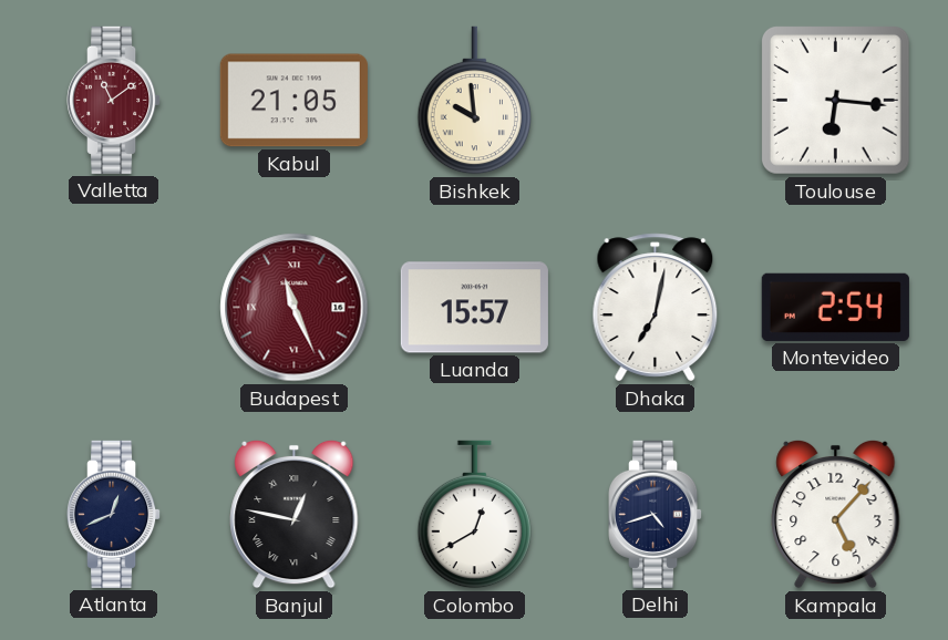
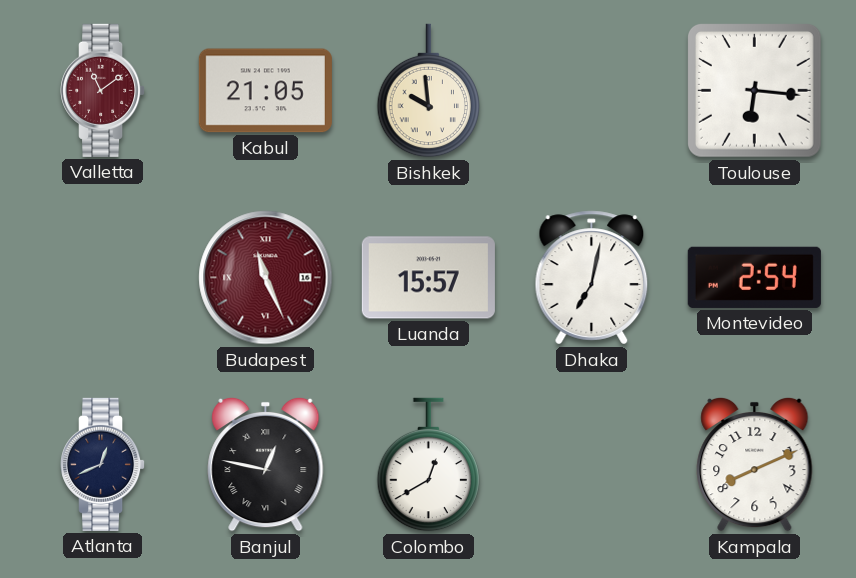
Delhi: 4:42 -> none (657, 514)
Kampala: 5:07 -> 8:11 (755, 464)
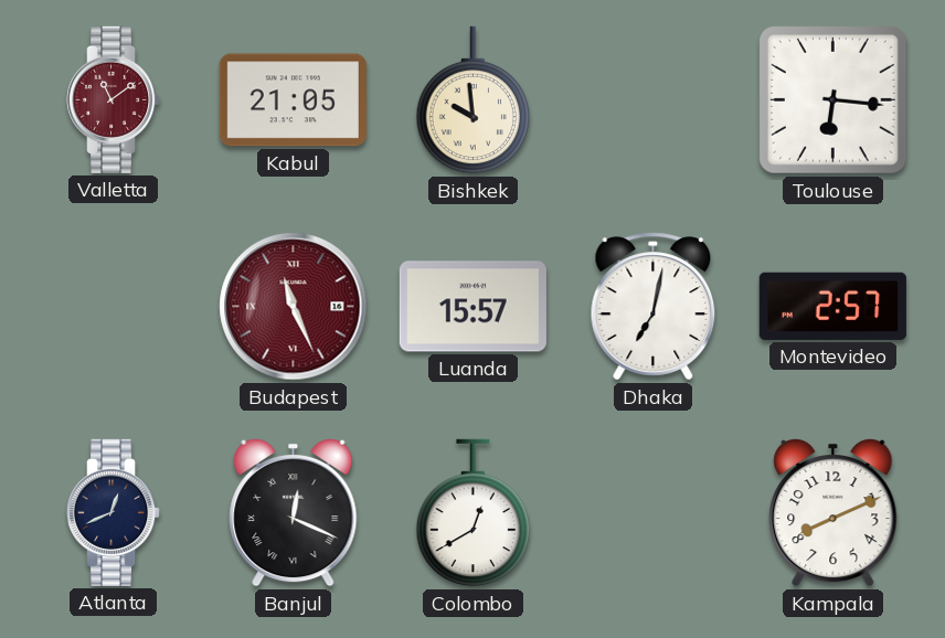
Montevideo: 2:54 -> 2:57 (832, 306)
Banjul: 12:47 -> 12:19 (294, 512)
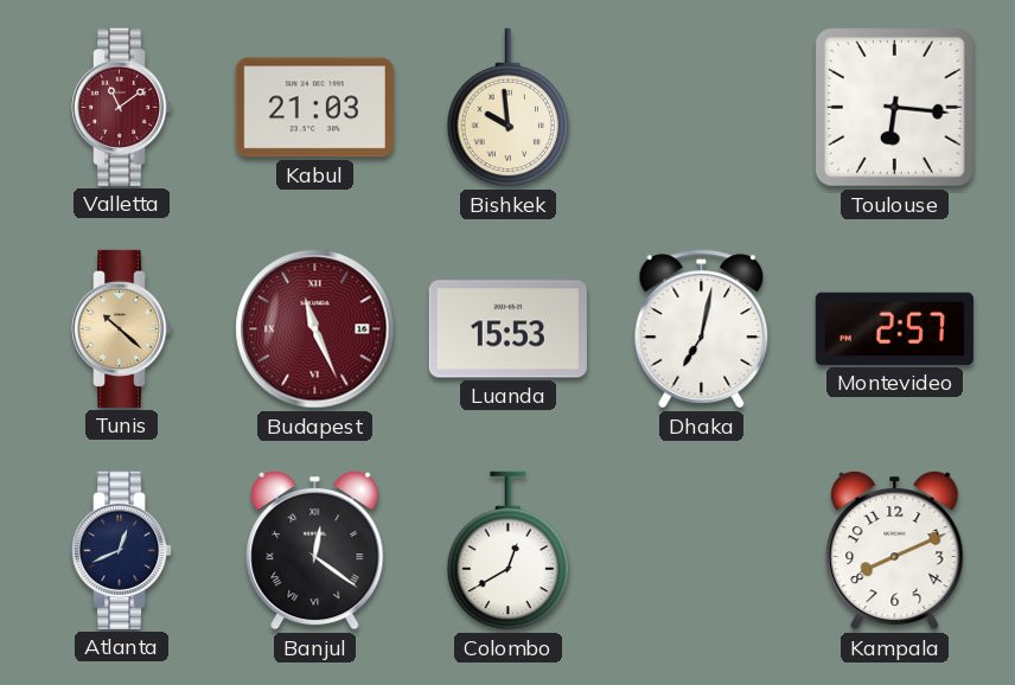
Kabul: 21:05 -> 21:03 (314, 108)
Tunis: none -> 10:22 (123, 328)
Luanda: 15:57 -> 15:53 (507, 329)
Banjul: 12:19 -> 12:21 (315, 550)
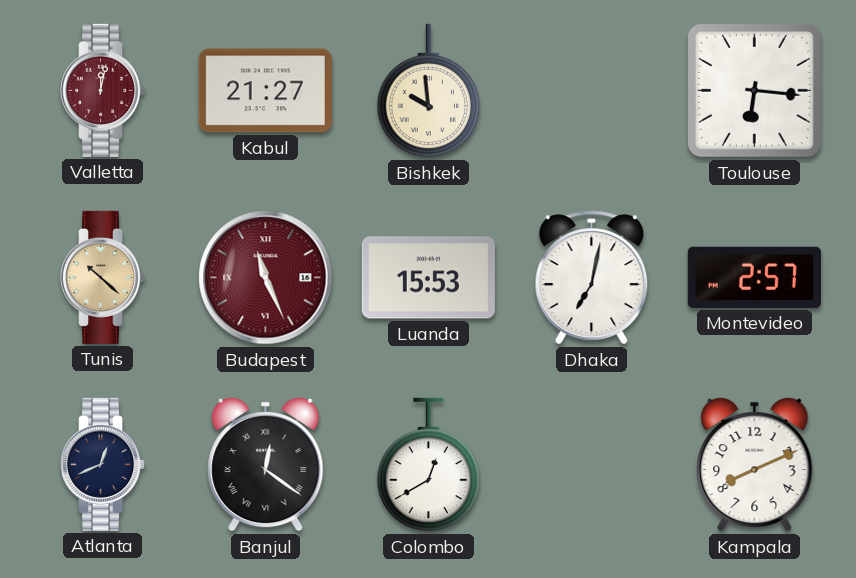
Valletta: 11:09 -> 12:02 (104, 90)
Kabul: 21:03 -> 21:27 (265, 91)
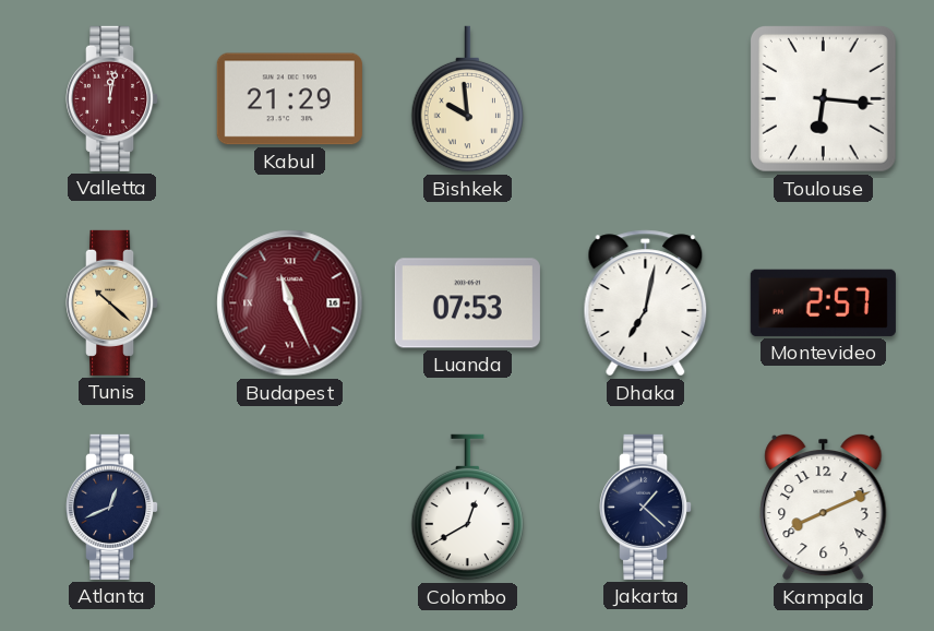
Kabul: 21:27 -> 21:29 (289, 99)
Luanda: 15:53 -> 07:53 (467, 303)
Banjul: 12:21 -> none (266, 464)
Jakarta: none -> 1:22 (647, 507)
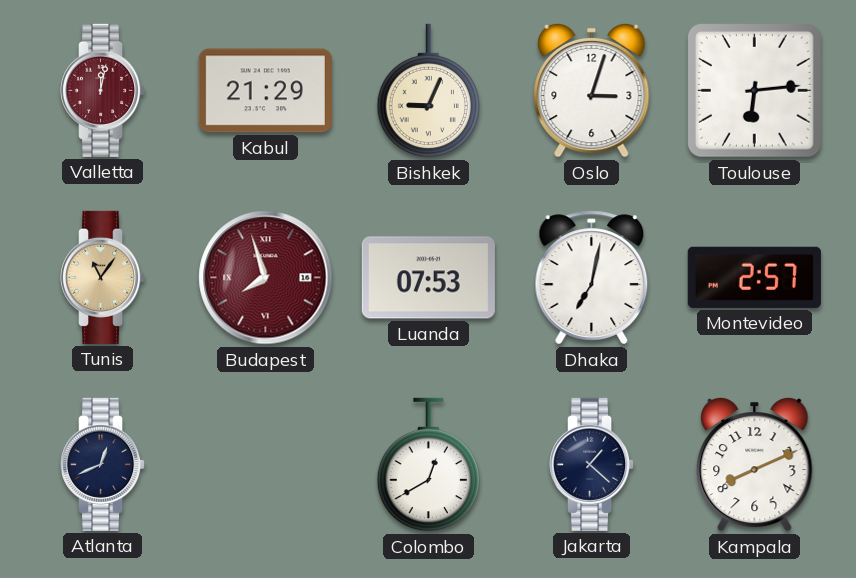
Bishkek: 9:59 -> 9:04 (429, 91)
Oslo: none -> 3:03 (592, 90)
Toulouse: 6:16 -> 6:14 (754, 90)
Tunis: 10:22 -> 11:06 (104, 277)
Budapest: 11:26 -> 7:57 (266, 278)
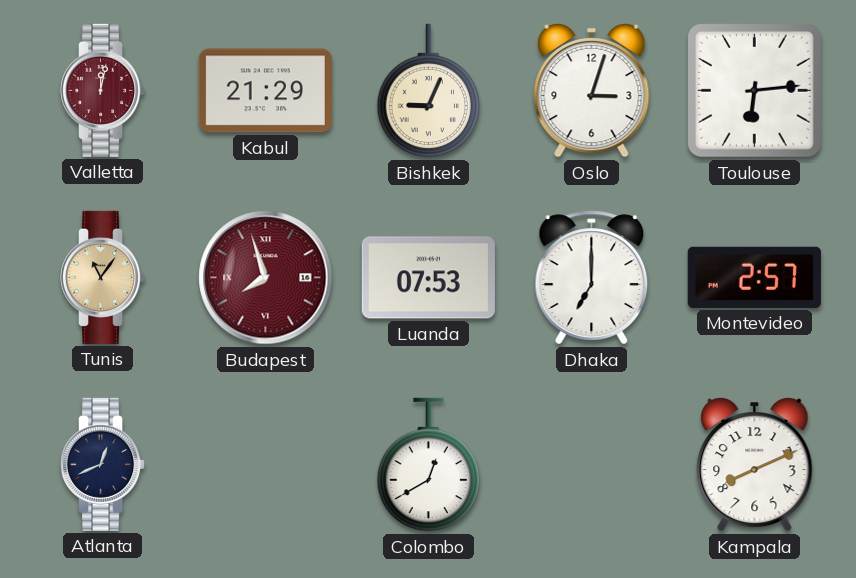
Dhaka: 7:02 -> 7:00 (592, 278)
Jakarta: 1:22 -> none (593, 464)
